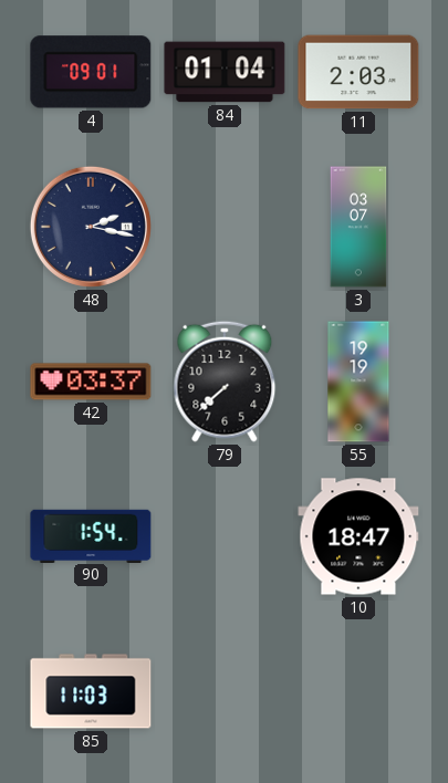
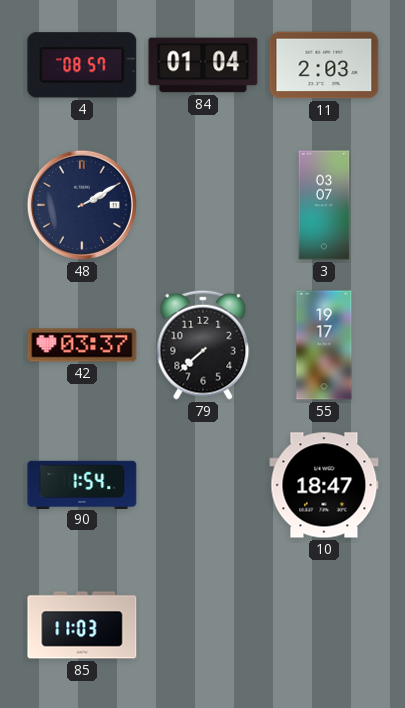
4: 09:01 -> 08:57 (82, 65)
48: 2:17 -> 2:10 (82, 205)
55: 19:19 -> 19:17 (324, 345)
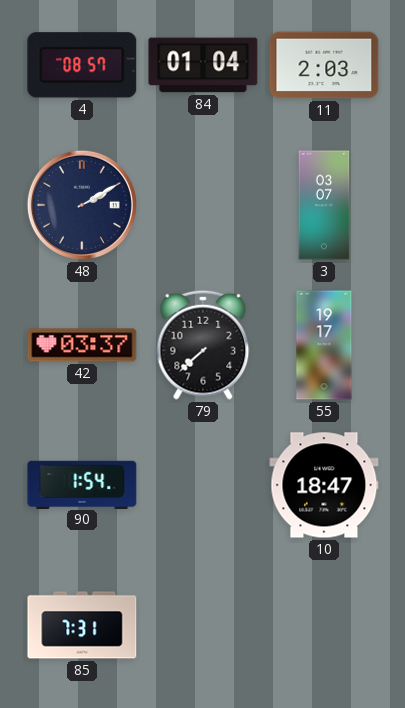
85: 11:03 -> 7:31 (82, 625)
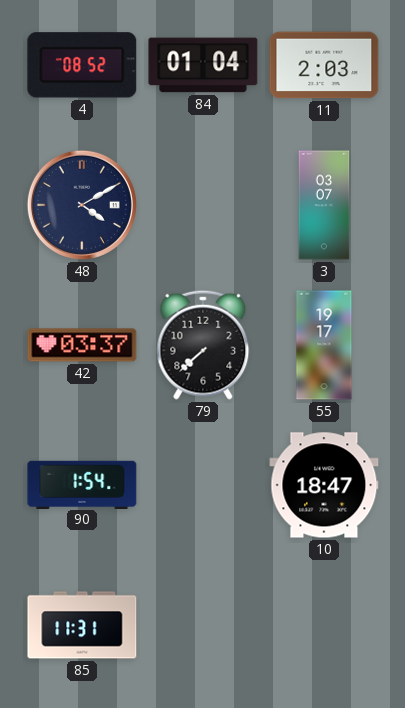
4: 08:57 -> 08:52 (82, 65)
48: 2:10 -> 4:10 (82, 205)
85: 7:31 -> 11:31 (82, 625)
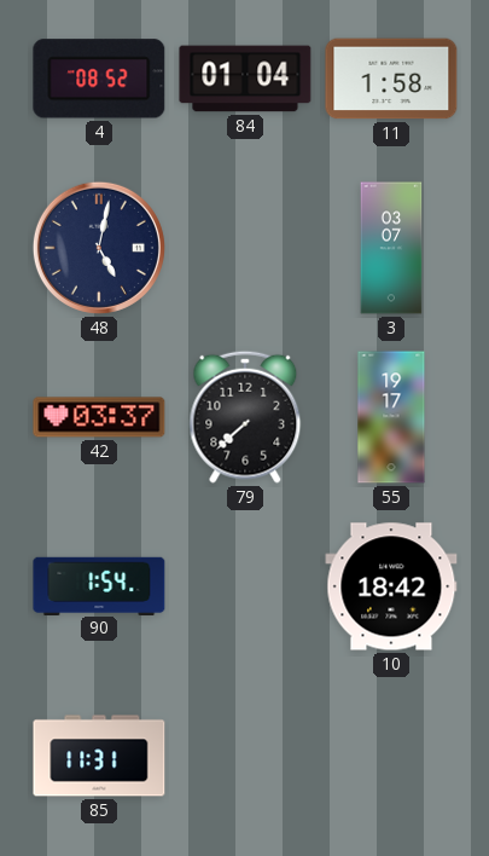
11: 2:03 -> 1:58 (391, 79)
48: 4:10 -> 5:02 (99, 248)
10: 18:47 -> 18:42 (391, 586)
